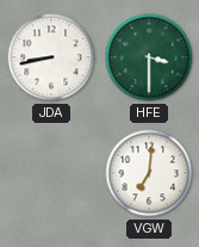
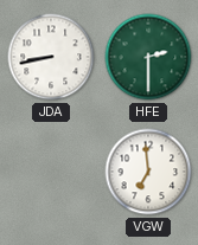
HFE: 3:30 -> 2:30 (148, 57)
VGW: 7:01 -> 6:59 (148, 172)
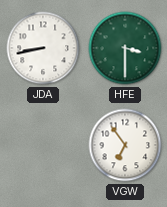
HFE: 2:30 -> 3:30 (125, 48)
VGW: 6:59 -> 6:54 (125, 145)
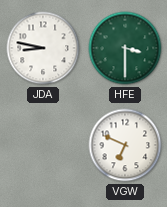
JDA: 8:43 -> 8:47 (43, 48)
VGW: 6:54 -> 6:49 (125, 145)
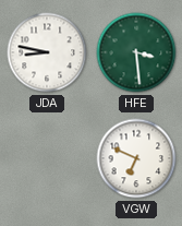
HFE: 3:30 -> 3:29 (136, 52)
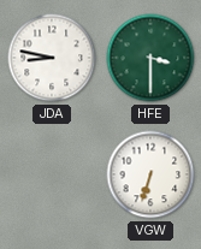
HFE: 3:29 -> 3:30 (150, 58)
VGW: 6:49 -> 6:33 (150, 174)
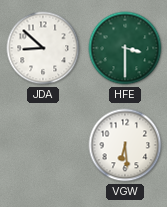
JDA: 8:47 -> 8:52 (43, 48)
VGW: 6:33 -> 6:29 (125, 145)
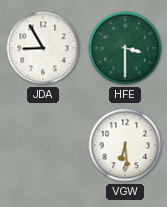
JDA: 8:52 -> 8:55 (43, 48)
